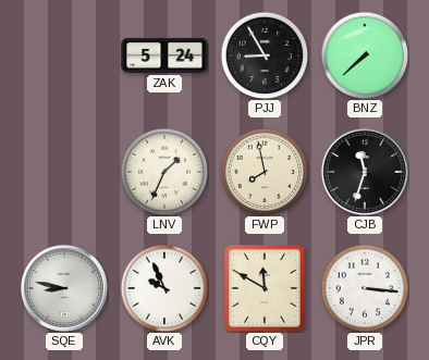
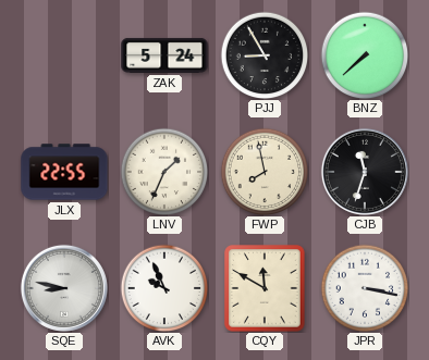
JLX: none -> 22:55 (64, 172)
JPR: 3:16 -> 3:17 (365, 288)
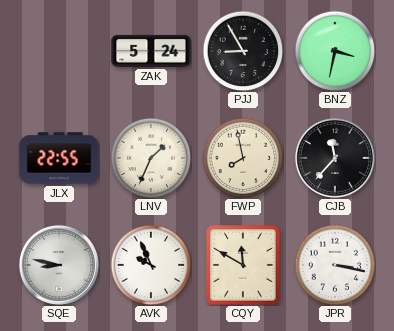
BNZ: 7:38 -> 3:32 (335, 51)
CJB: 11:33 -> 11:37 (335, 158)
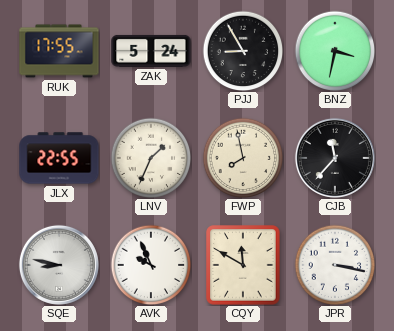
RUK: none -> 17:55 (59, 51)
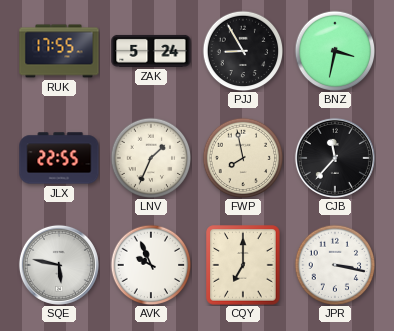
SQE: 8:47 -> 5:47 (59, 265)
CQY: 11:50 -> 7:00 (243, 265)
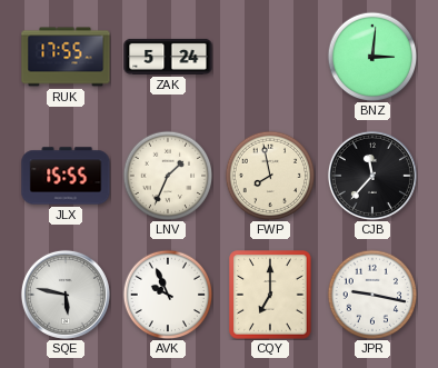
PJJ: 8:55 -> none (243, 51)
BNZ: 3:32 -> 3:01 (372, 57)
JLX: 22:55 -> 15:55 (66, 176)
JPR: 3:17 -> 9:17 (372, 295)
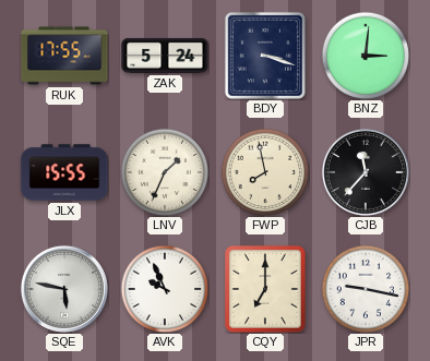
BDY: none -> 3:18 (265, 56)
